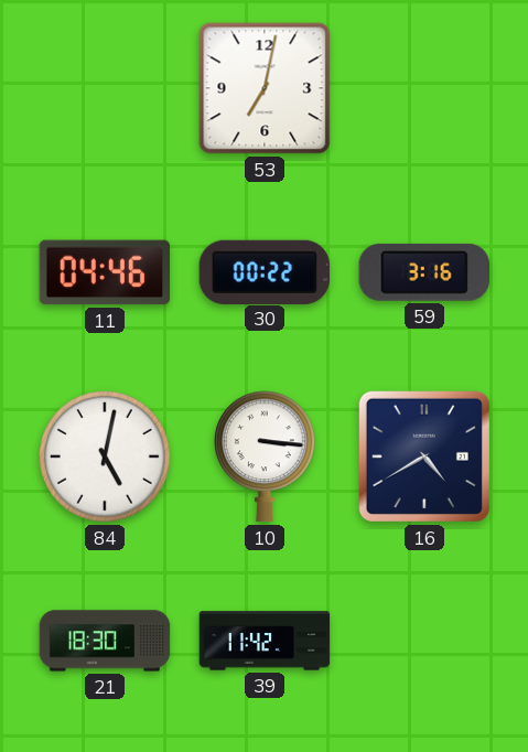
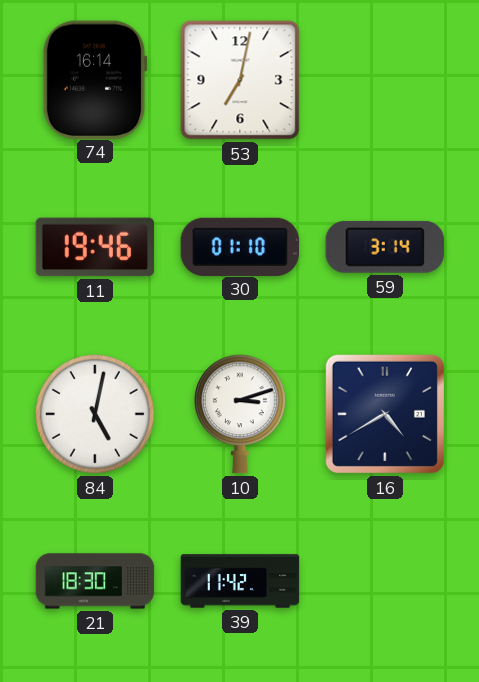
74: none -> 16:14 (95, 79)
11: 04:46 -> 19:46 (95, 247)
30: 00:22 -> 01:10 (240, 246)
59: 3:16 -> 3:14 (384, 247)
10: 3:16 -> 3:12 (240, 414)
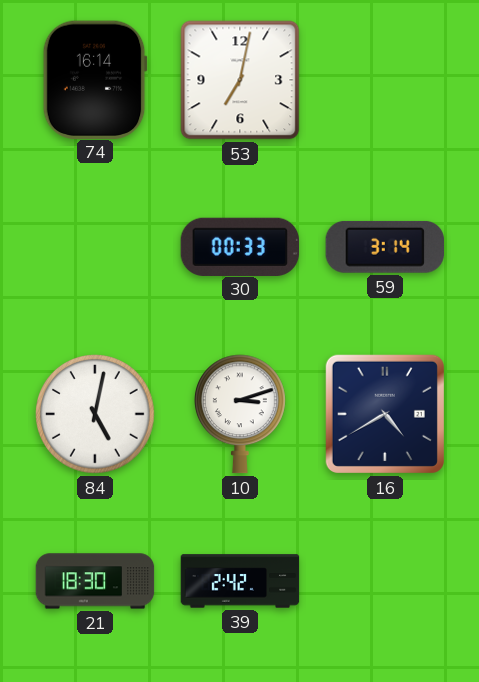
11: 19:46 -> none (95, 247)
30: 01:10 -> 00:33 (240, 246)
39: 11:42 -> 2:42 (240, 581)
